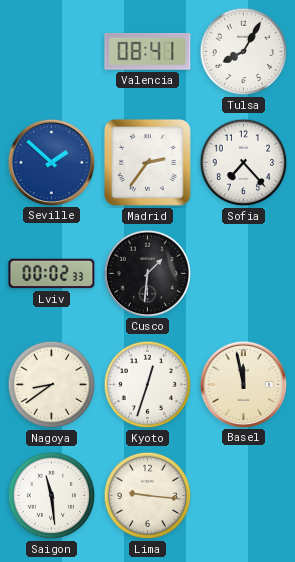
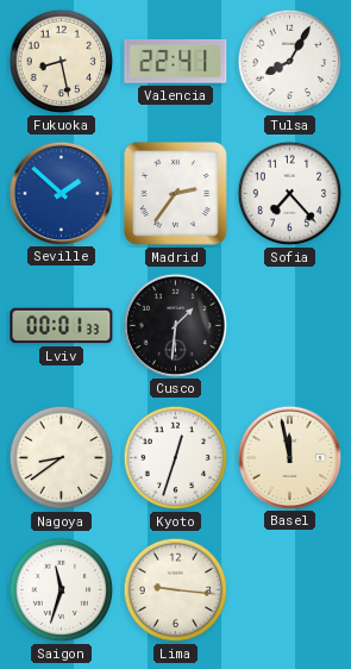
Fukuoka: none -> 8:28 (62, 62)
Valencia: 08:41 -> 22:41 (176, 62)
Lviv: 00:02 -> 00:01 (62, 326)
Saigon: 11:29 -> 11:33 (62, 590)
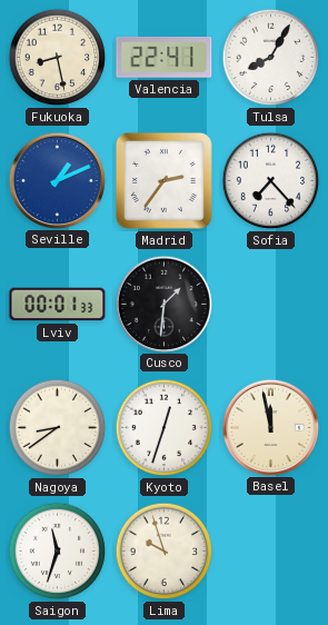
Seville: 1:52 -> 1:11 (57, 180)
Lima: 9:16 -> 9:57 (165, 552)
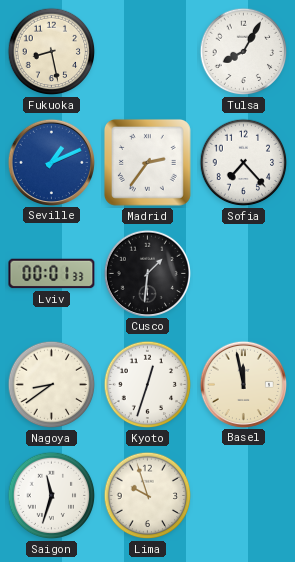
Valencia: 22:41 -> none (165, 58)
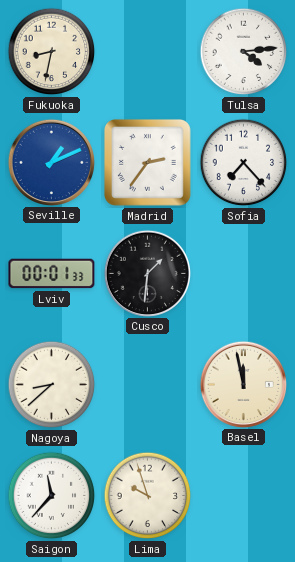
Fukuoka: 8:28 -> 8:32 (52, 52)
Tulsa: 8:05 -> 4:14 (244, 52)
Nagoya: 8:39 -> 8:38 (52, 385)
Kyoto: 12:33 -> none (148, 385)
Saigon: 11:33 -> 11:37 (52, 496)
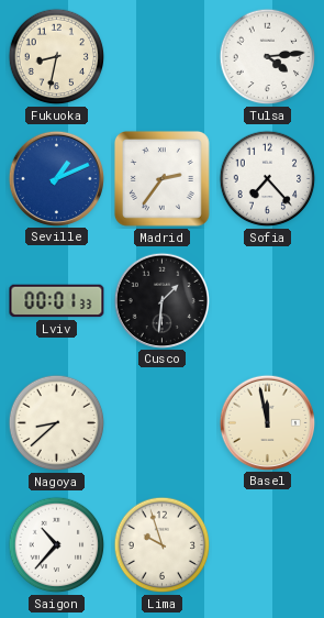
Saigon: 11:37 -> 10:37 (57, 545)
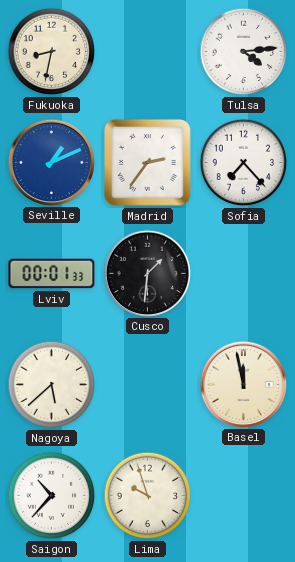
Nagoya: 8:38 -> 5:38 (52, 385)
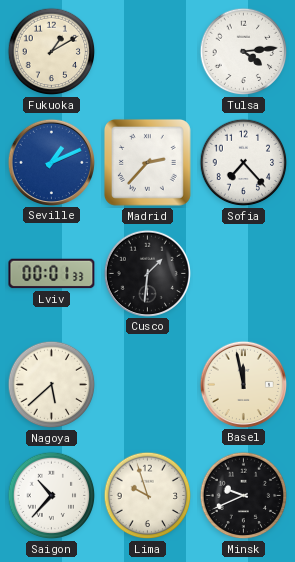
Fukuoka: 8:32 -> 1:10 (52, 52)
Madrid: 2:36 -> 2:37 (147, 162)
Minsk: none -> 9:41 (244, 496)
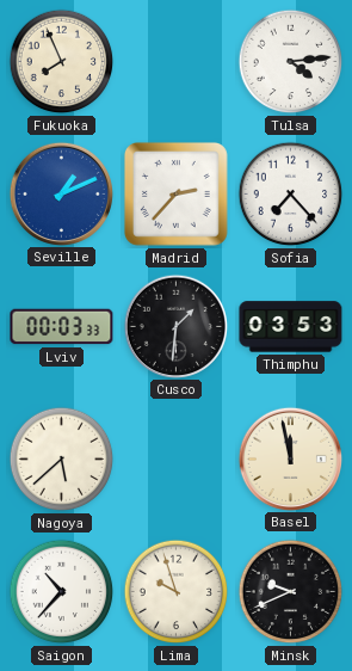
Fukuoka: 1:10 -> 7:56 (62, 62)
Lviv: 00:01 -> 00:03 (62, 327)
Thimphu: none -> 03:53 (291, 327)
